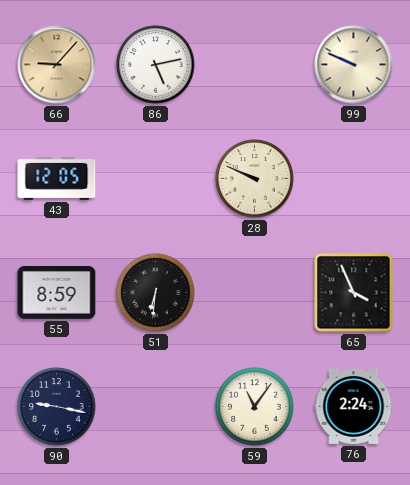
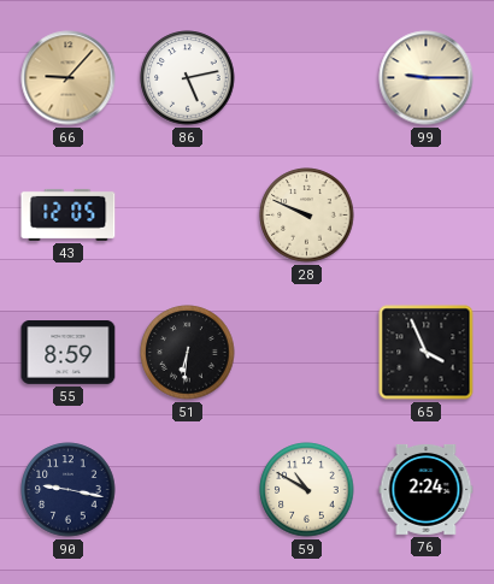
99: 9:49 -> 9:15 (427, 78)
59: 11:06 -> 10:50 (307, 490)
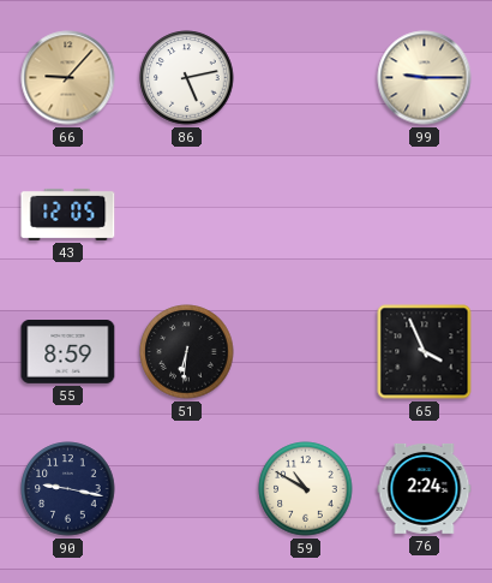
28: 9:49 -> none (307, 216)
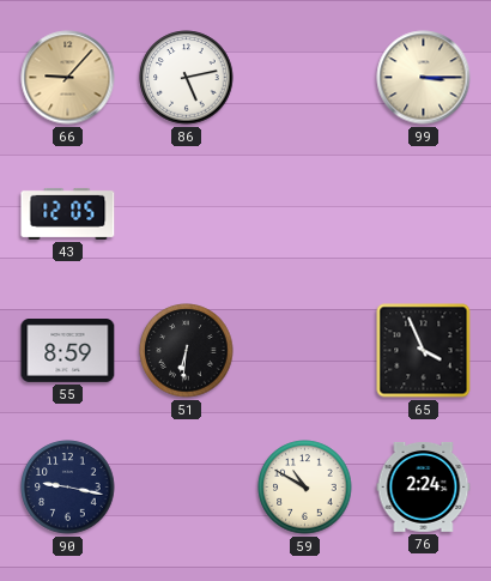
99: 9:15 -> 3:15 (424, 78)
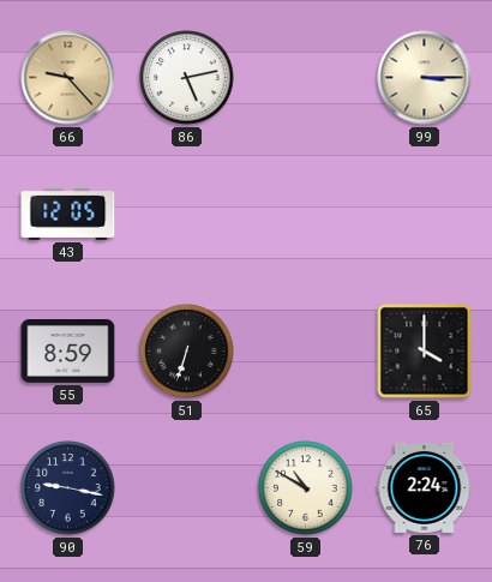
66: 9:07 -> 9:23 (68, 78)
51: 6:31 -> 6:33 (187, 352)
65: 3:56 -> 4:00 (425, 352)
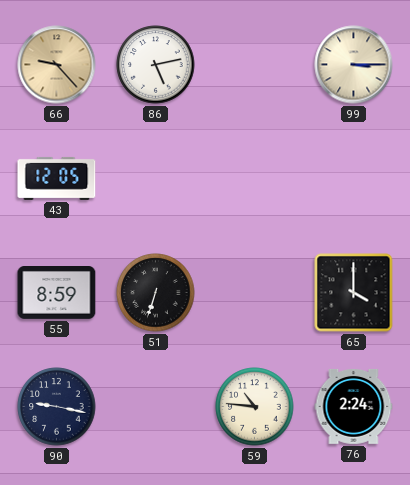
59: 10:50 -> 10:46 (255, 407)
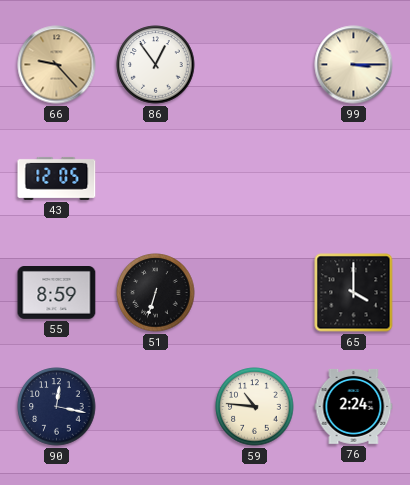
86: 5:13 -> 12:54 (156, 65)
90: 9:17 -> 12:17 (57, 407)
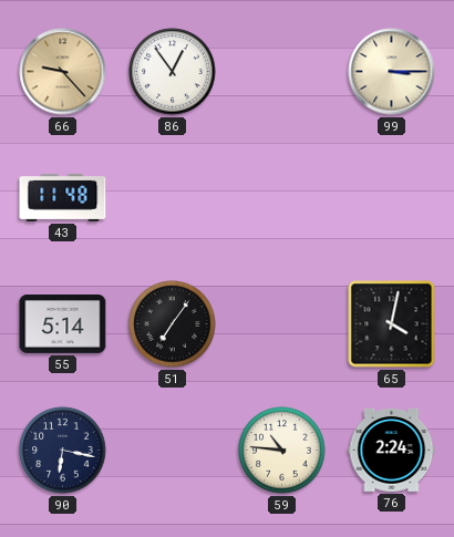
43: 12:05 -> 11:48 (63, 197)
55: 8:59 -> 5:14 (63, 324)
51: 6:33 -> 7:06 (173, 324)
65: 4:00 -> 4:02 (392, 324)
90: 12:17 -> 6:17 (63, 451)
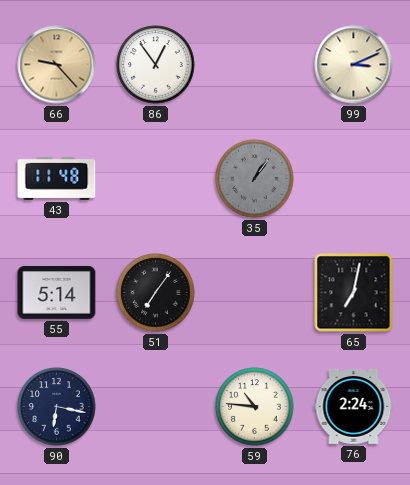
99: 3:15 -> 3:11 (354, 65)
35: none -> 1:06 (255, 179)
65: 4:02 -> 7:02 (354, 293)
